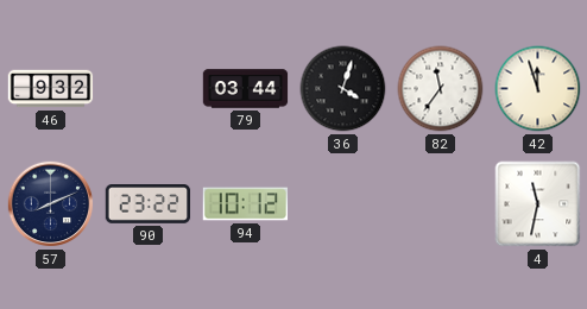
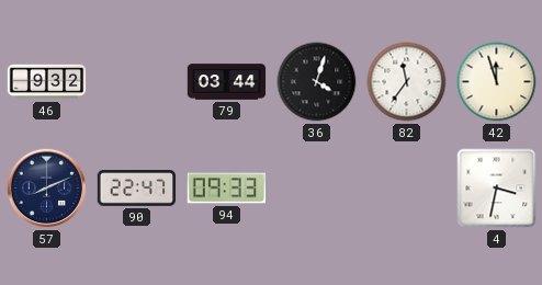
90: 23:22 -> 22:47 (137, 189)
94: 10:12 -> 09:33 (227, 189)
4: 11:32 -> 3:32 (497, 189)
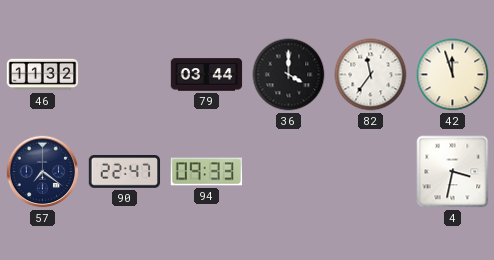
46: 9:32 -> 11:32 (43, 75)
36: 4:03 -> 4:00 (289, 75)
57: 8:11 -> 7:21 (43, 172)
